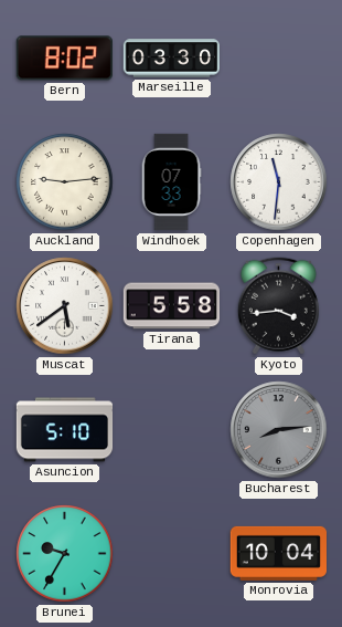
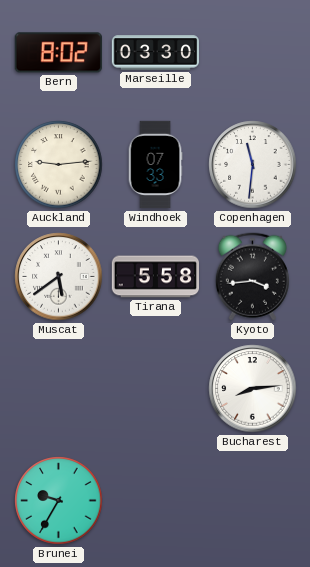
Asuncion: 5:10 -> none (65, 430)
Bucharest dial: grey -> white (253, 389)
Monrovia: 10:04 -> none (278, 553)
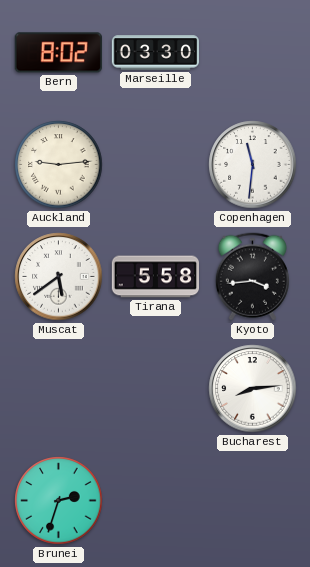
Windhoek: 07:33 -> none (155, 165)
Brunei: 9:35 -> 2:33 (59, 501)
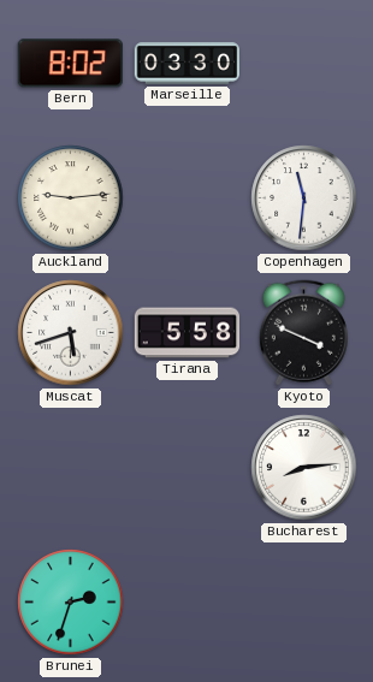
Muscat: 5:39 -> 5:42 (71, 333)
Kyoto: 3:44 -> 3:49 (303, 333)
